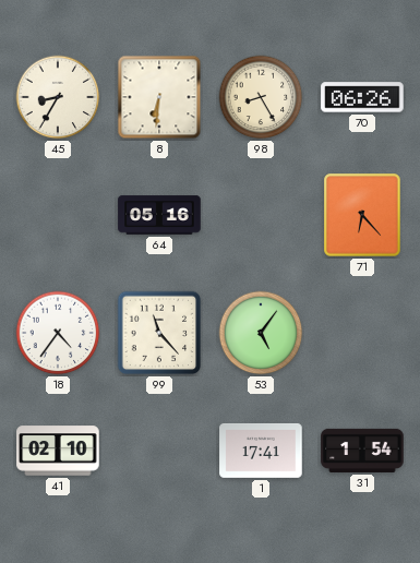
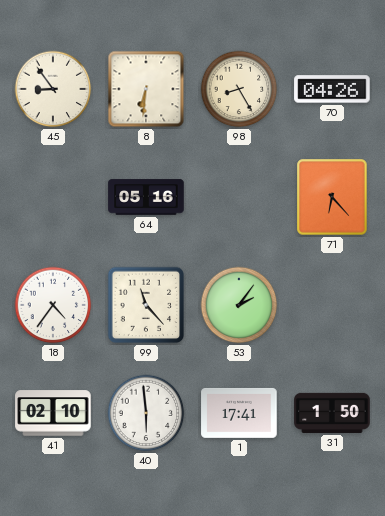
45: 8:35 -> 8:54 (53, 89)
70: 06:26 -> 04:26 (332, 89)
53: 5:06 -> 2:06 (239, 305)
40: none -> 5:59 (146, 413)
31: 1:54 -> 1:50 (332, 413)
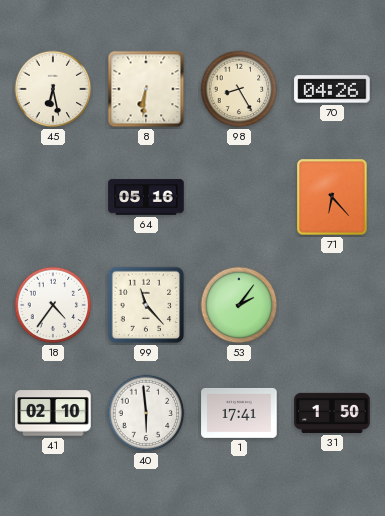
45: 8:54 -> 6:28 (53, 89)
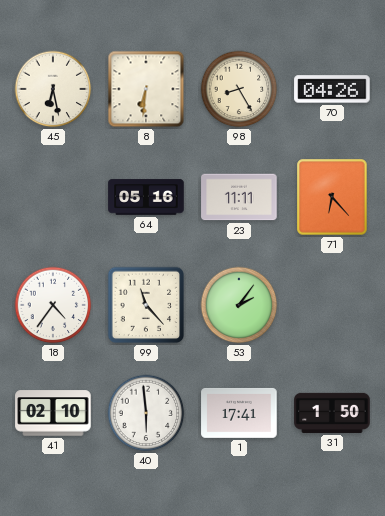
23: none -> 11:11 (239, 197)
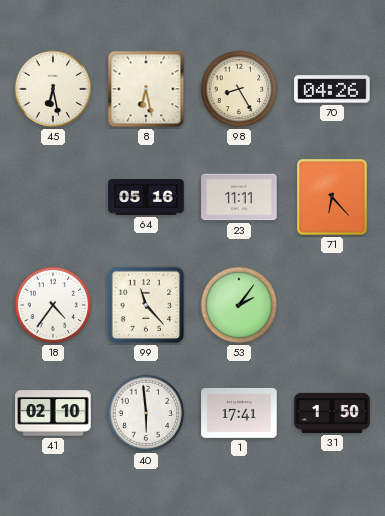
8: 6:31 -> 6:28 (146, 89)
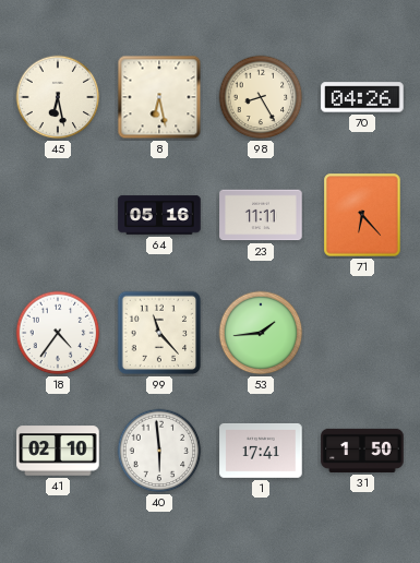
53: 2:06 -> 1:44 (261, 333)
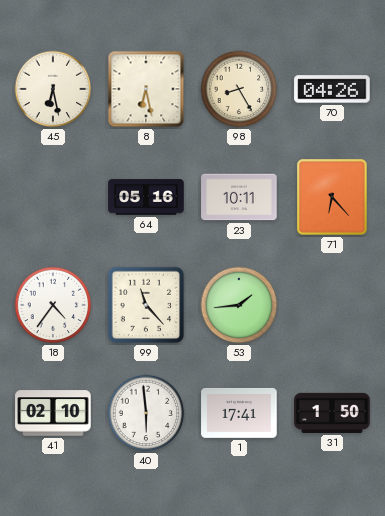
23: 11:11 -> 10:11 (239, 197)
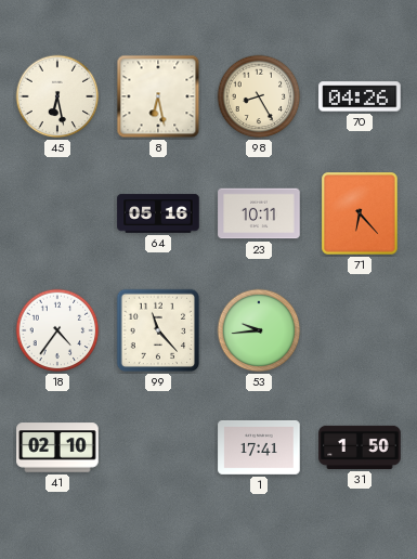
53: 1:44 -> 9:44 (259, 330)
40: 5:59 -> none (146, 413)
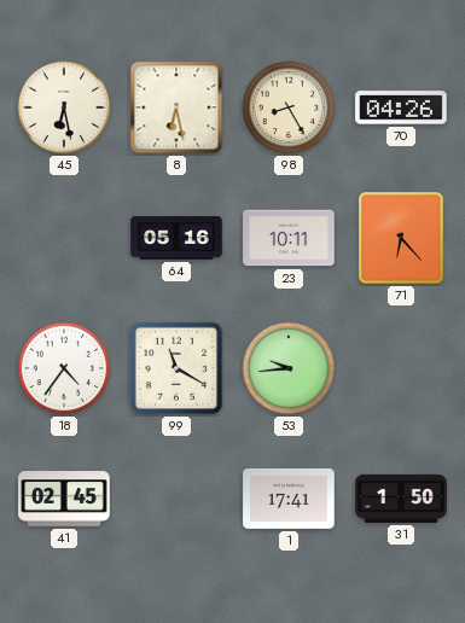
99: 11:23 -> 11:20 (176, 368)
41: 02:10 -> 02:45 (64, 499)
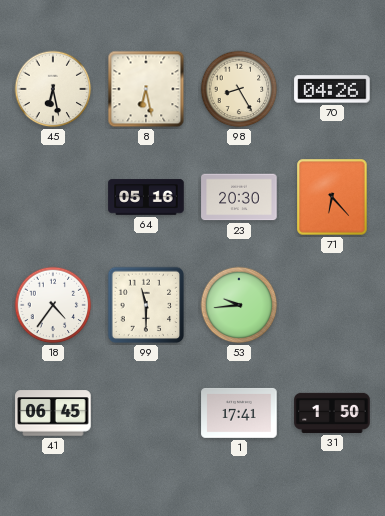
23: 10:11 -> 20:30 (239, 197)
99: 11:20 -> 11:30 (146, 305)
41: 02:45 -> 06:45 (53, 413)
